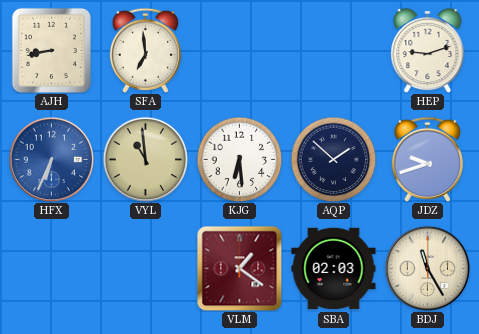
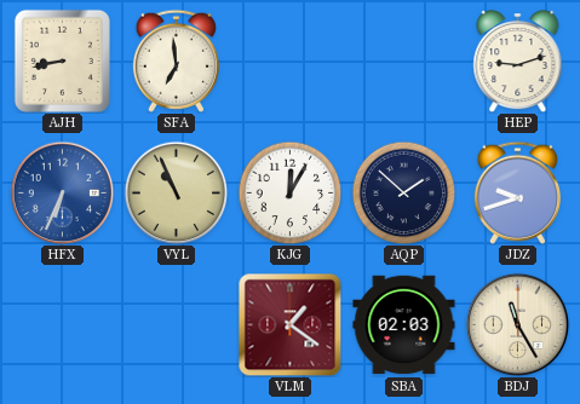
VYL: 10:59 -> 10:56 (176, 192)
KJG: 6:29 -> 12:05 (289, 192)
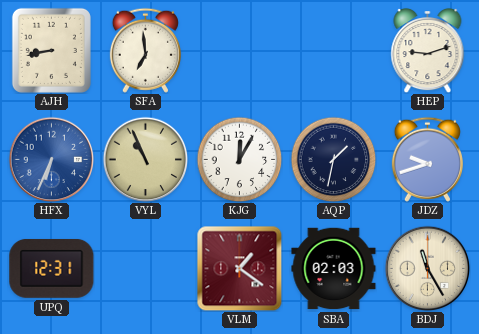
AQP: 1:52 -> 1:32 (333, 159)
UPQ: none -> 12:31 (52, 268)
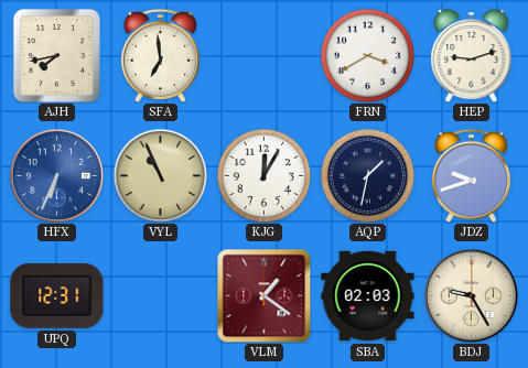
AJH: 8:43 -> 7:43 (56, 55)
FRN: none -> 3:40 (367, 55)
BDJ: 11:25 -> 9:25 (471, 295)
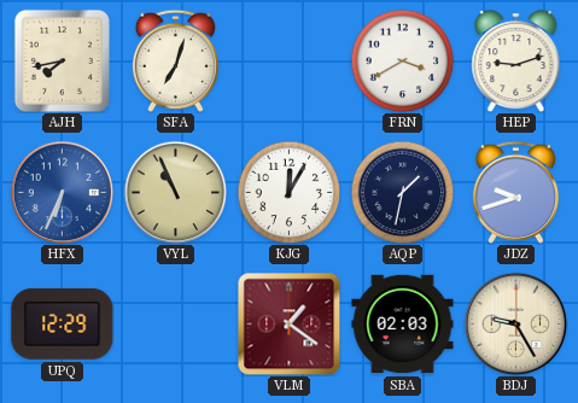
SFA: 6:59 -> 7:03 (175, 60)
UPQ: 12:31 -> 12:29 (63, 323)
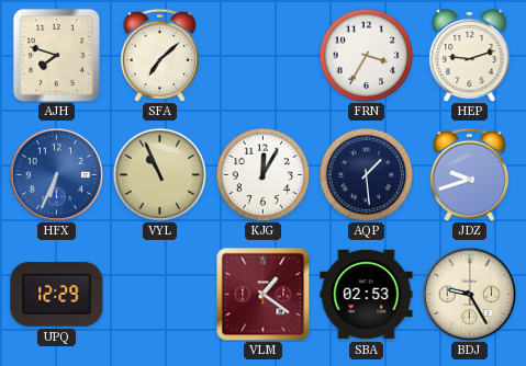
AJH: 7:43 -> 7:48 (56, 55)
SFA: 7:03 -> 7:08 (159, 55)
FRN: 3:40 -> 3:35 (366, 55)
AQP: 1:32 -> 1:29 (366, 174)
SBA: 02:03 -> 02:53 (367, 295)
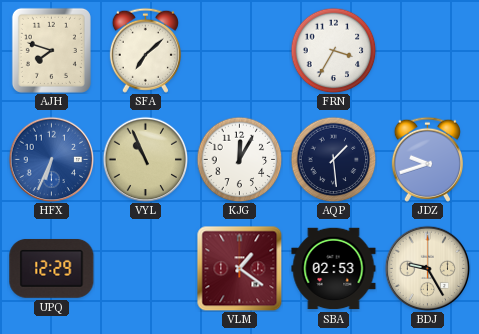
HEP: 9:12 -> none (470, 55)
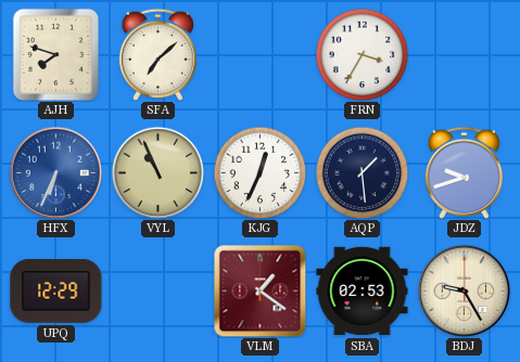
KJG: 12:05 -> 12:34 (259, 172)
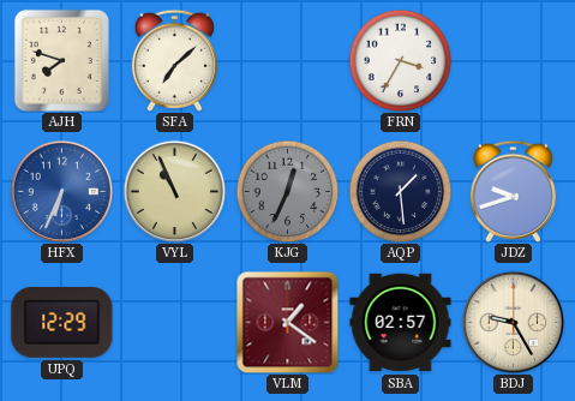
KJG dial: white -> grey (287, 191)
SBA: 02:53 -> 02:57 (401, 323)
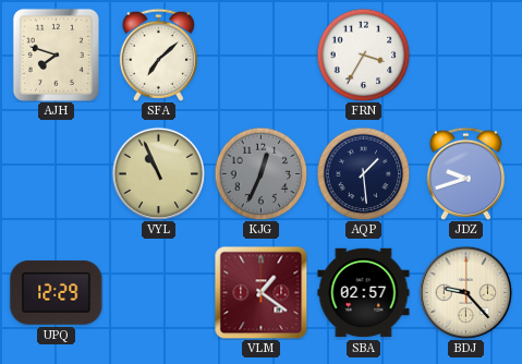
HFX: 6:34 -> none (61, 191)
BDJ: 9:25 -> 9:23 (465, 292)
